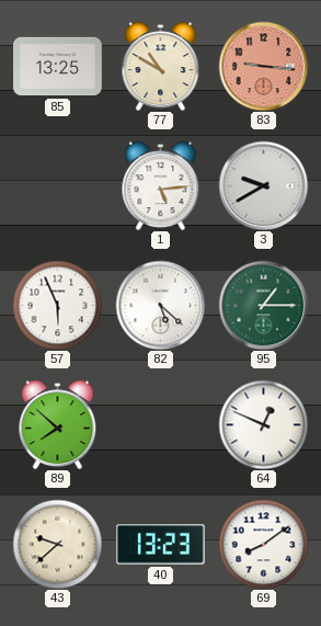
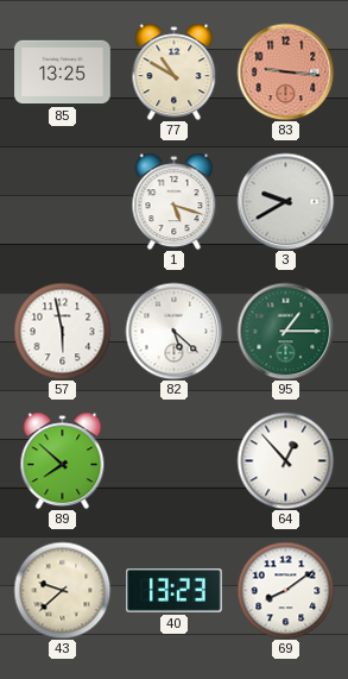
1: 5:14 -> 5:18 (175, 201)
57: 5:56 -> 5:58 (62, 331)
64: 12:49 -> 12:53 (285, 460)
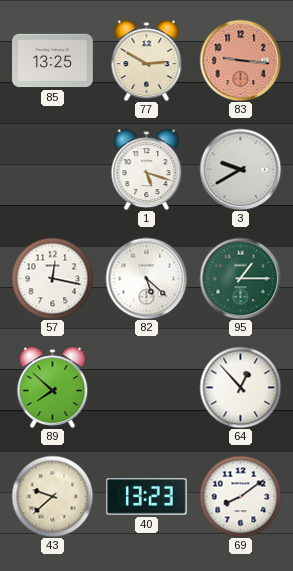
77: 10:50 -> 2:50 (147, 60)
57: 5:58 -> 12:17 (52, 278)
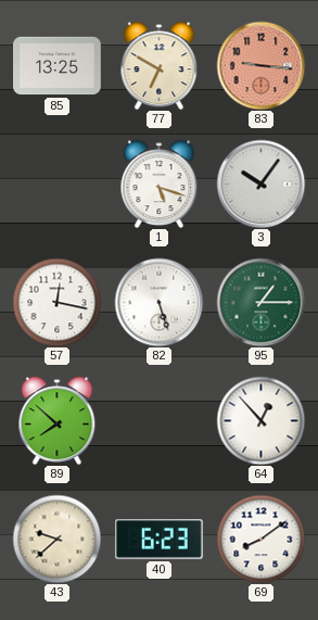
77: 2:50 -> 6:50 (160, 65)
3: 9:40 -> 10:06 (260, 184)
82: 5:22 -> 5:27 (158, 302)
40: 13:23 -> 6:23 (160, 540)
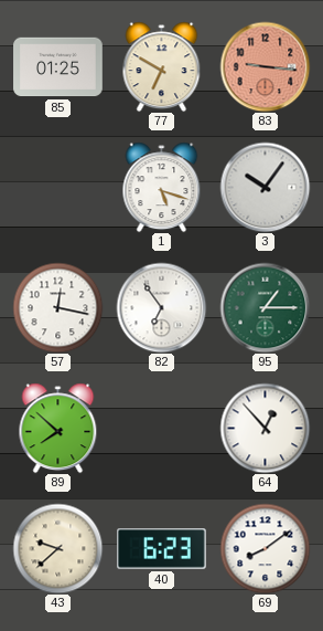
85: 13:25 -> 01:25 (58, 67)
82: 5:27 -> 6:54 (161, 307)
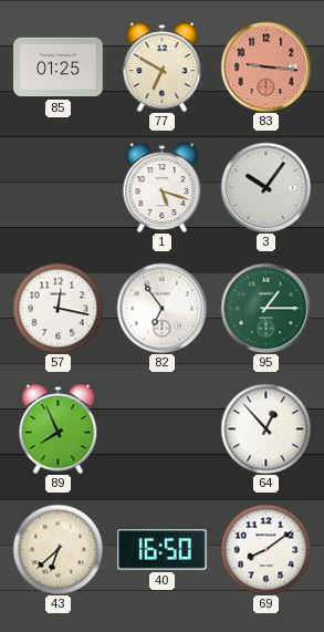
89: 7:52 -> 7:56 (59, 428)
43: 9:38 -> 6:38 (58, 549)
40: 6:23 -> 16:50 (163, 550)
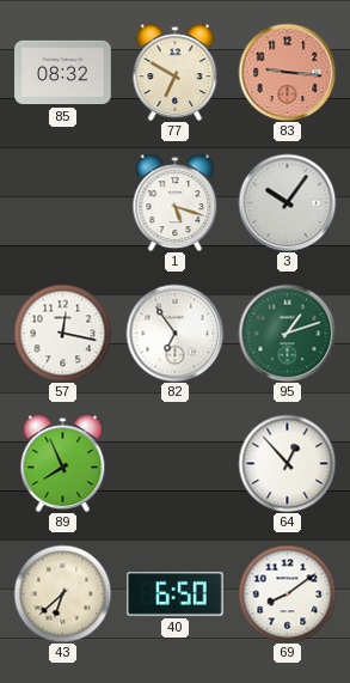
85: 01:25 -> 08:32 (63, 73)
95: 1:15 -> 1:12 (287, 333)
40: 16:50 -> 6:50 (176, 594)
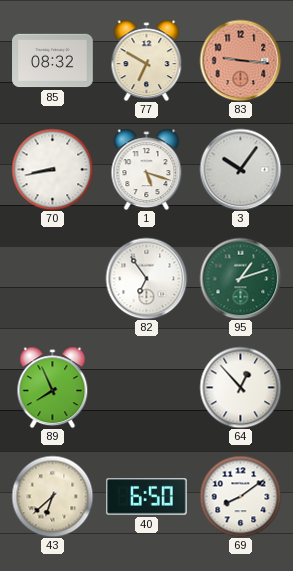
70: none -> 8:43 (52, 169)
57: 12:17 -> none (62, 333)
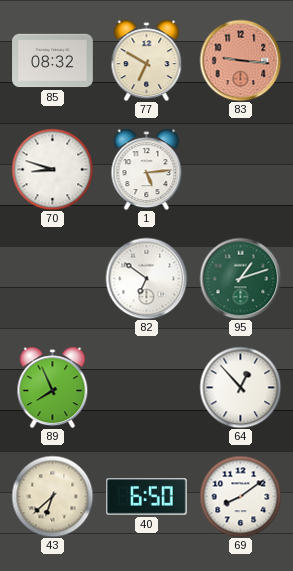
70: 8:43 -> 8:48 (52, 169)
1: 5:18 -> 5:14 (147, 169)
3: 10:06 -> none (240, 169)
82: 6:54 -> 6:51 (146, 278)
